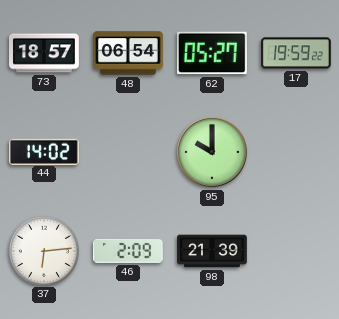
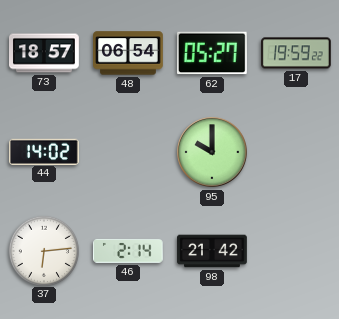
46: 2:09 -> 2:14 (129, 251)
98: 21:39 -> 21:42 (212, 251)
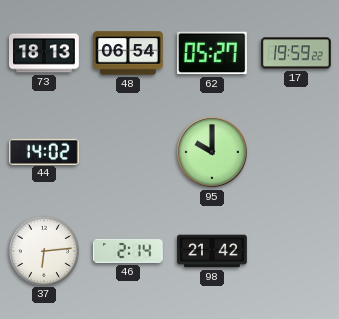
73: 18:57 -> 18:13 (44, 53)
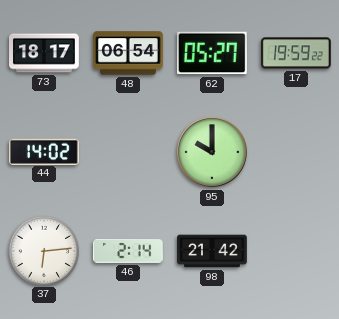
73: 18:13 -> 18:17 (44, 53)
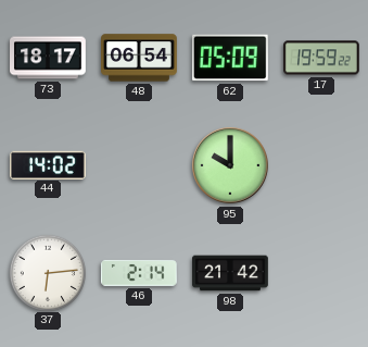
62: 05:27 -> 05:09 (230, 58)
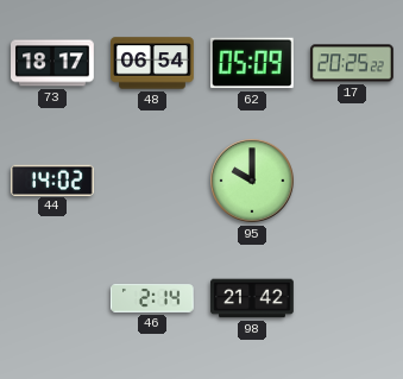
17: 19:59 -> 20:25 (353, 63)
37: 6:14 -> none (47, 272)
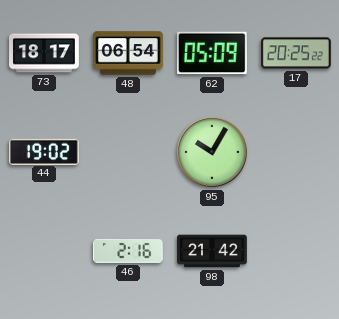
44: 14:02 -> 19:02 (45, 151)
95: 10:00 -> 10:05 (212, 152)
46: 2:14 -> 2:16 (129, 251)
